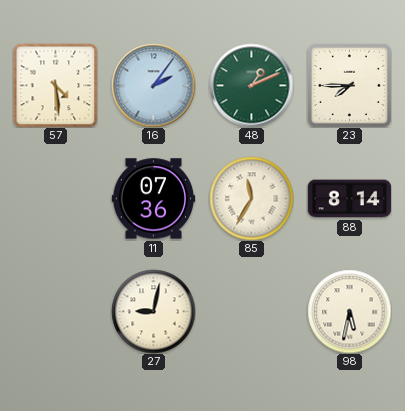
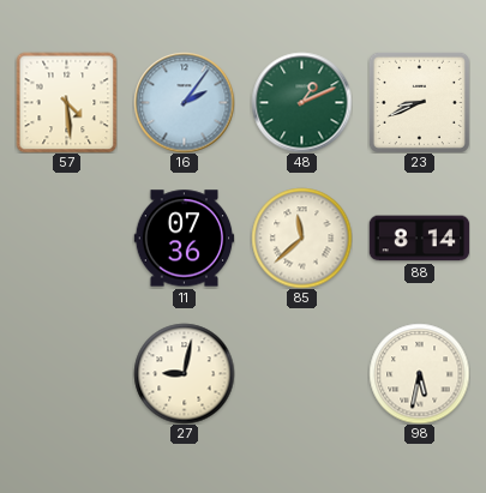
23: 7:45 -> 8:41 (419, 102)
85: 11:35 -> 11:38 (301, 238)
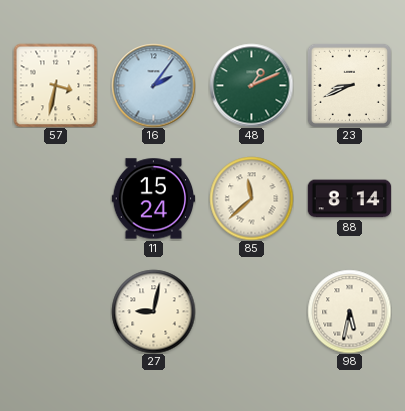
57: 4:29 -> 3:32 (55, 85)
11: 07:36 -> 15:24 (153, 199)
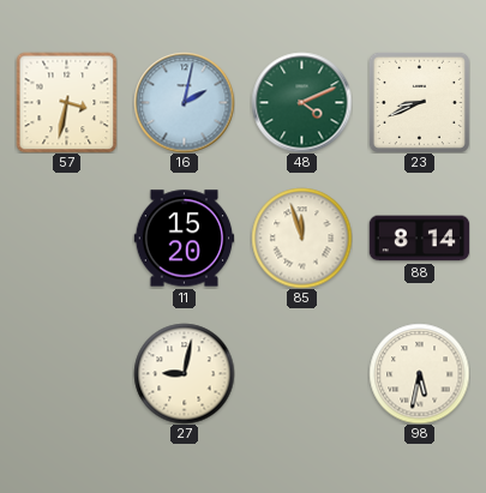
16: 2:06 -> 2:02 (184, 102)
48: 1:11 -> 4:11 (301, 102)
11: 15:24 -> 15:20 (184, 239)
85: 11:38 -> 11:57 (301, 238)
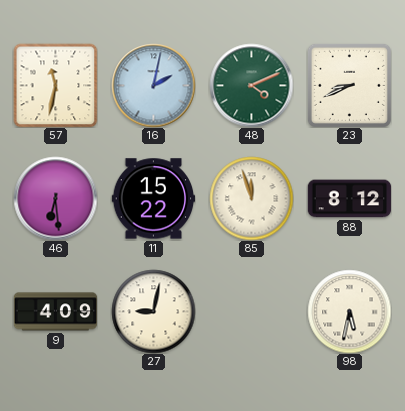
57: 3:32 -> 11:32 (55, 85)
46: none -> 6:29 (55, 198)
11: 15:20 -> 15:22 (153, 199)
88: 8:14 -> 8:12 (349, 199)
9: none -> 4:09 (55, 312)
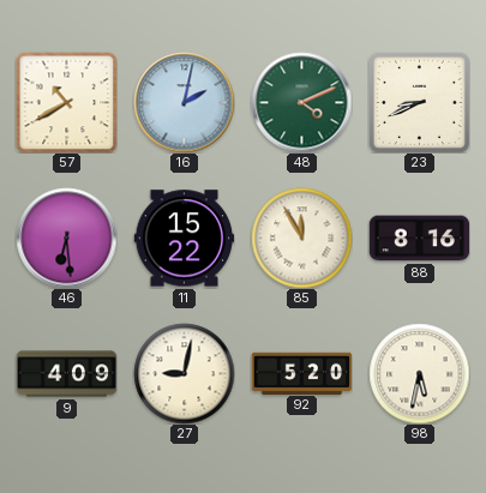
57: 11:32 -> 10:40 (66, 102)
85: 11:57 -> 11:55 (301, 238)
88: 8:12 -> 8:16 (419, 239)
92: none -> 5:20 (301, 373)
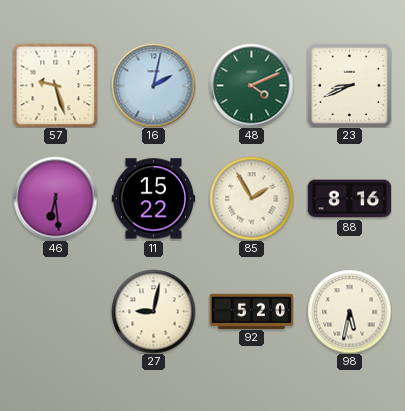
57: 10:40 -> 9:27 (55, 85)
85: 11:55 -> 1:55 (251, 198)
9: 4:09 -> none (66, 374)
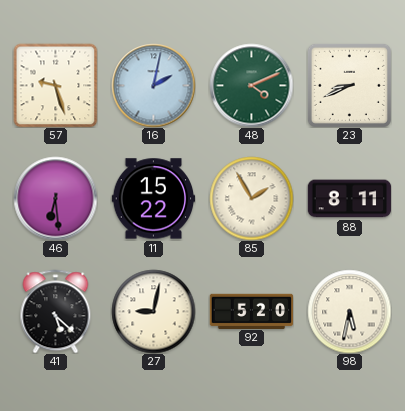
88: 8:16 -> 8:11 (349, 199)
41: none -> 5:22 (56, 311)
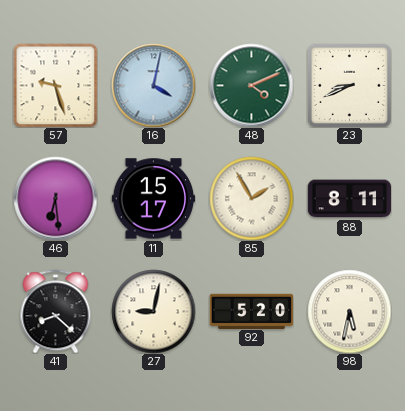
16: 2:02 -> 4:02 (153, 85)
11: 15:22 -> 15:17 (153, 199)
41: 5:22 -> 8:22 (56, 311)
